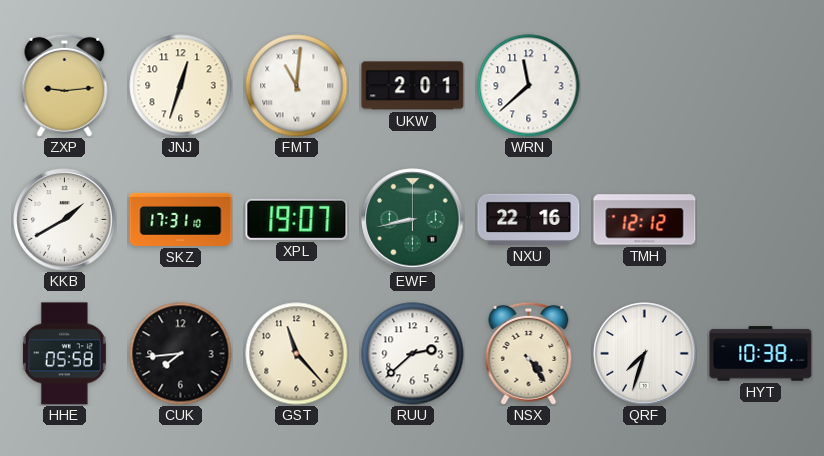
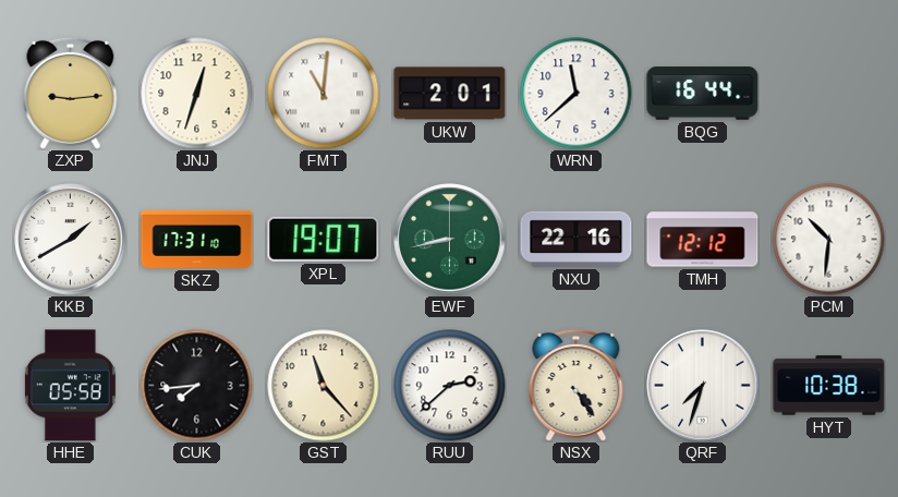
BQG: none -> 16:44 (703, 94)
PCM: none -> 10:31 (829, 240)
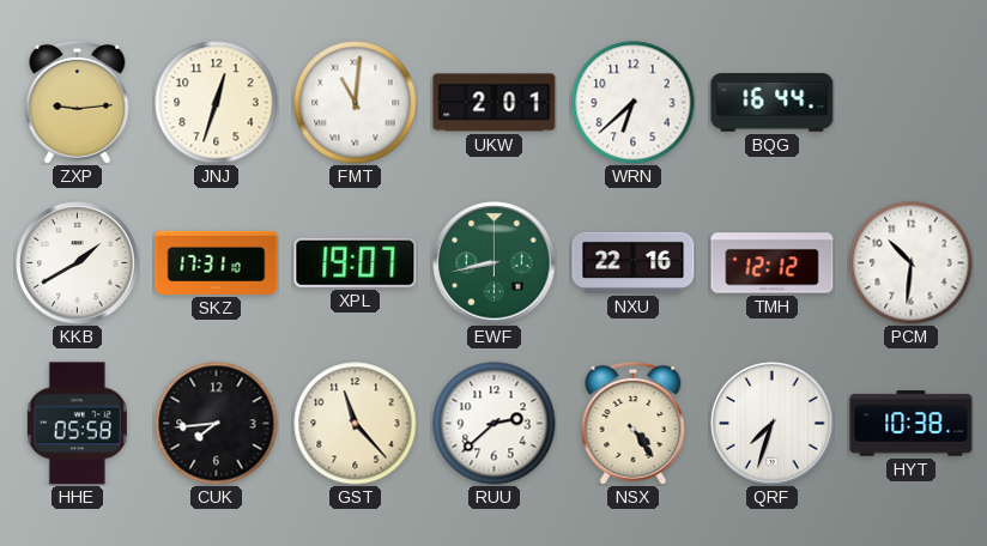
WRN: 11:38 -> 6:38 (634, 103)
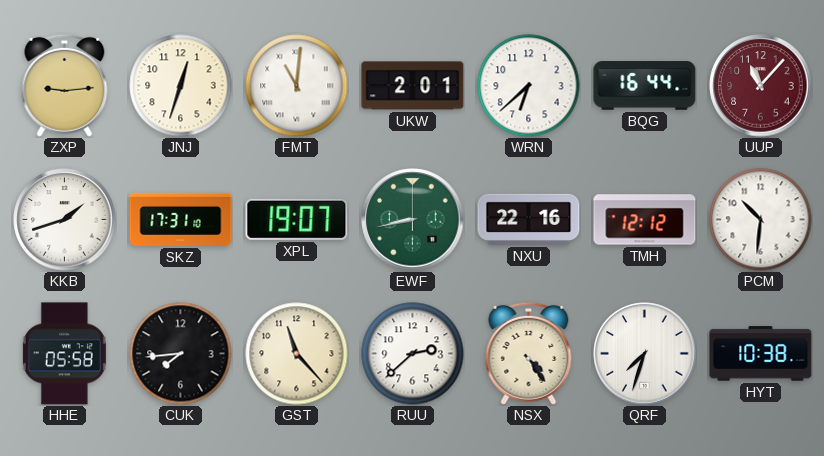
UUP: none -> 11:07 (761, 86)
KKB: 1:40 -> 1:42 (65, 220)
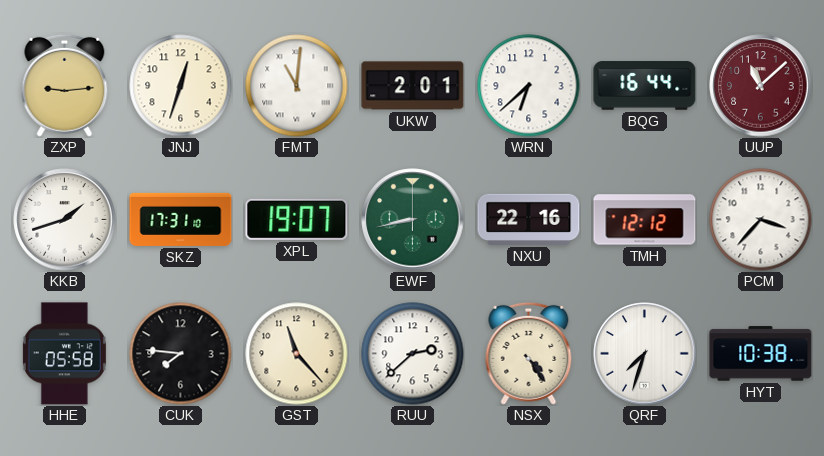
UUP: 11:07 -> 11:08 (761, 86)
PCM: 10:31 -> 3:37 (761, 220)
CUK: 7:44 -> 7:46 (181, 354)
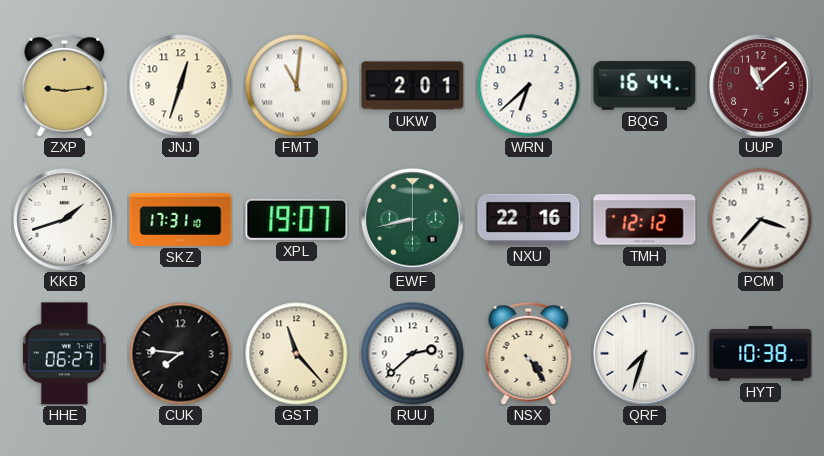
HHE: 05:58 -> 06:27 (64, 354)
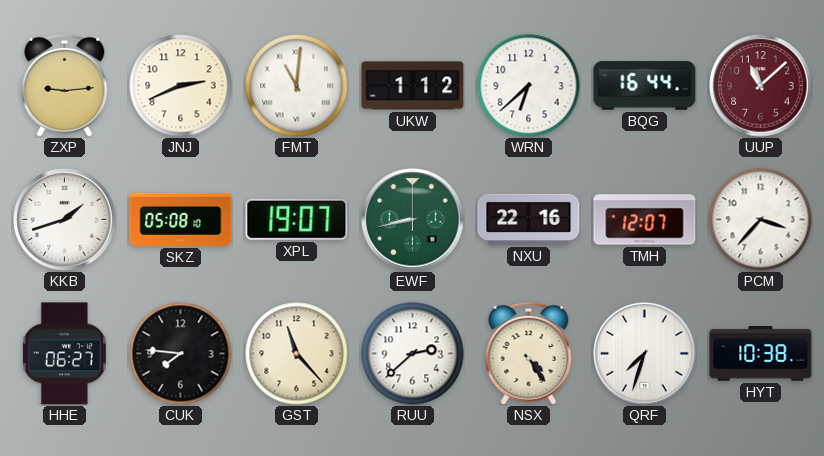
JNJ: 12:33 -> 2:41 (181, 86)
UKW: 2:01 -> 1:12 (413, 86)
SKZ: 17:31 -> 05:08 (181, 219)
TMH: 12:12 -> 12:07 (645, 220)
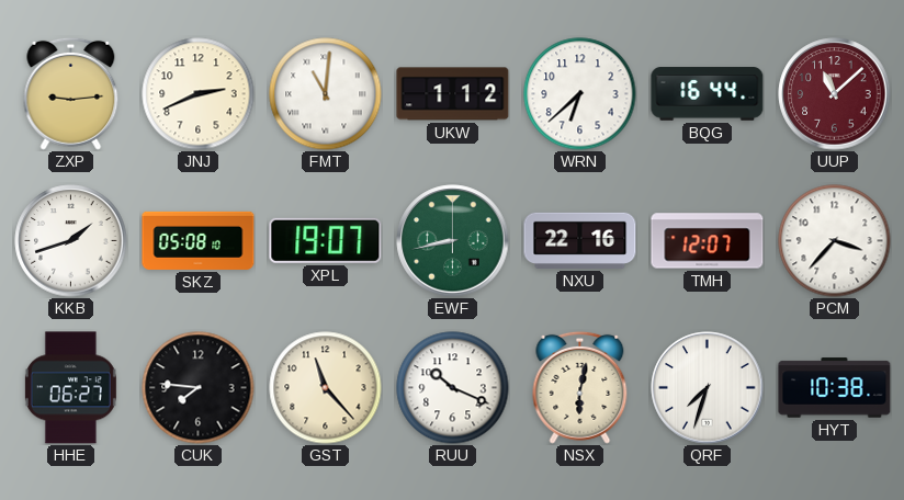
RUU: 2:38 -> 10:19 (453, 388)
NSX: 4:24 -> 6:02 (580, 387)
